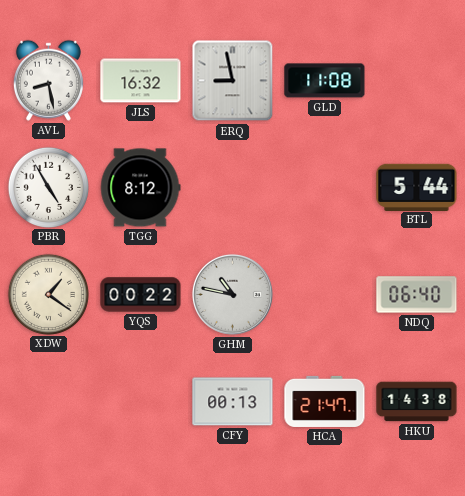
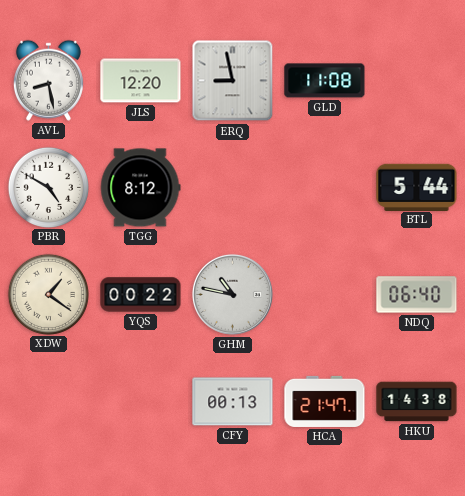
JLS: 16:32 -> 12:20 (141, 81)
PBR: 4:55 -> 4:50 (48, 187)
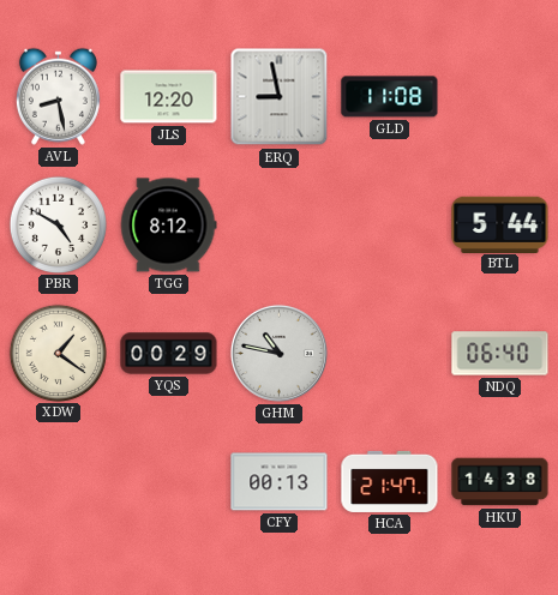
YQS: 00:22 -> 00:29 (169, 354)
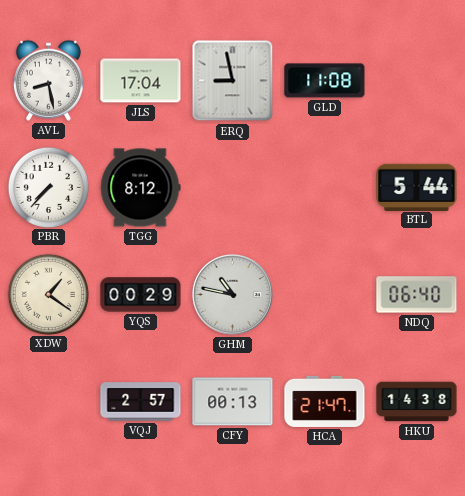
JLS: 12:20 -> 17:04 (141, 81)
PBR: 4:50 -> 7:37 (48, 187)
VQJ: none -> 2:57 (141, 402)
